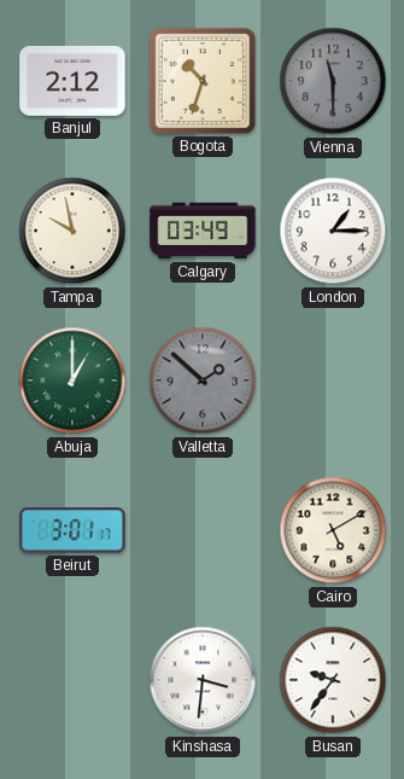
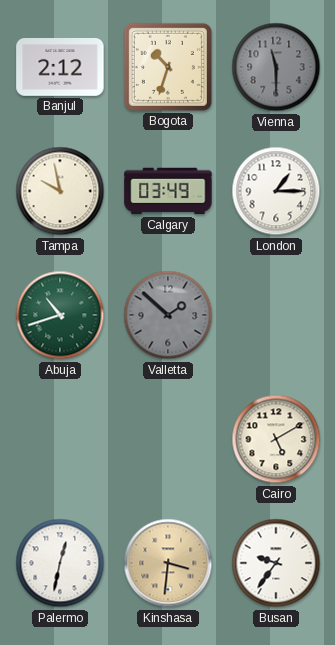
Abuja: 1:00 -> 10:42 (60, 315)
Beirut: 3:01 -> none (72, 530)
Palermo: none -> 12:32 (60, 563)
Kinshasa dial: white -> champagne (168, 563)
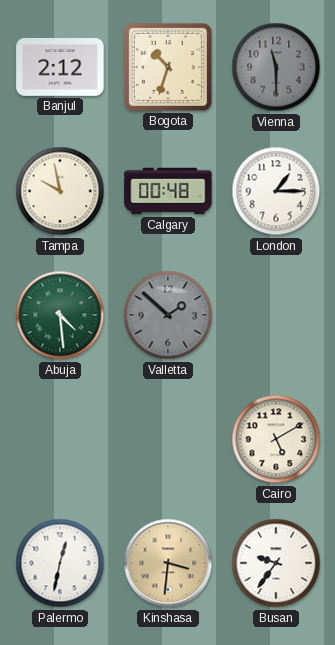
Calgary: 03:49 -> 00:48 (168, 191)
Abuja: 10:42 -> 4:29 (60, 315)
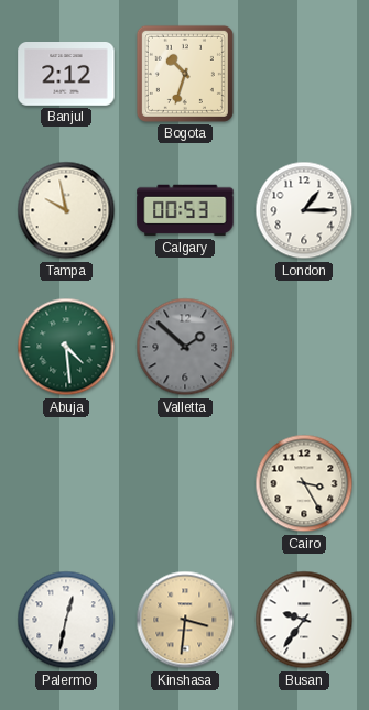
Vienna: 11:30 -> none (276, 67)
Calgary: 00:48 -> 00:53 (185, 210)
Cairo: 5:10 -> 3:25 (304, 483)
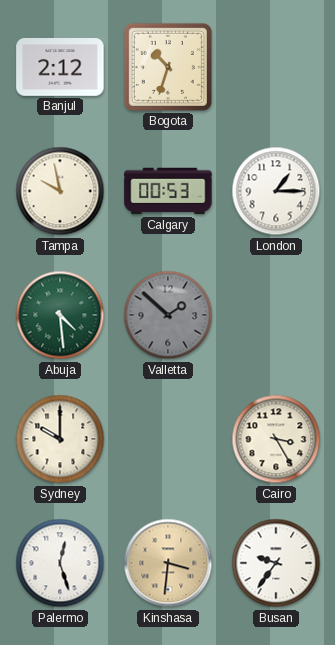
Sydney: none -> 10:00 (60, 439)
Palermo: 12:32 -> 12:27 (60, 563)
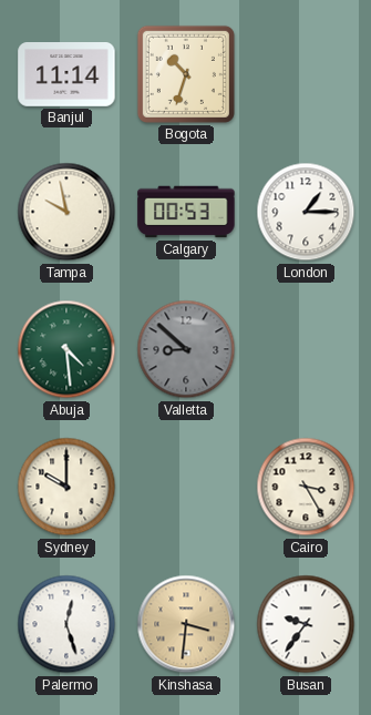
Banjul: 2:12 -> 11:14 (66, 74)
Valletta: 1:52 -> 8:52 (186, 349)
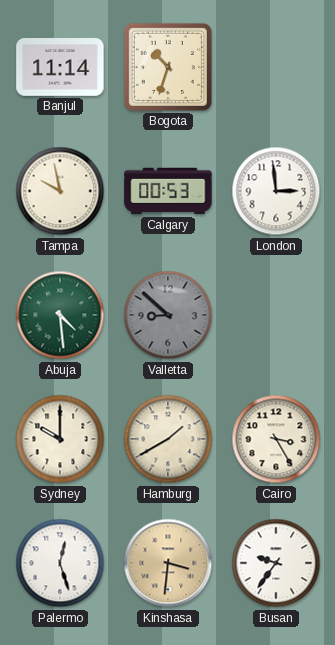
London: 1:15 -> 2:59 (276, 191)
Hamburg: none -> 1:40 (168, 439)
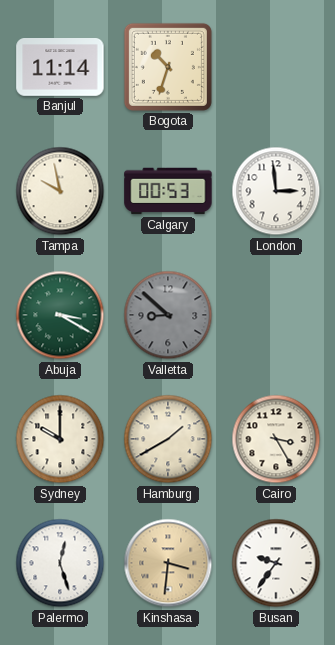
Abuja: 4:29 -> 3:20 (60, 315)
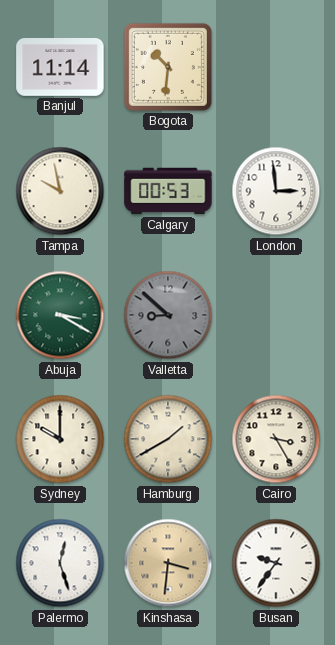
Bogota: 10:33 -> 10:31 (168, 67)
